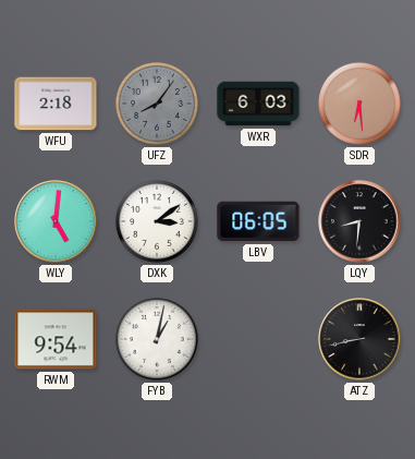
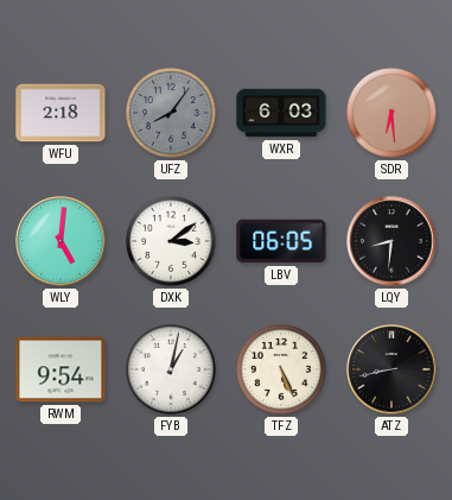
TFZ: none -> 5:26 (281, 369)
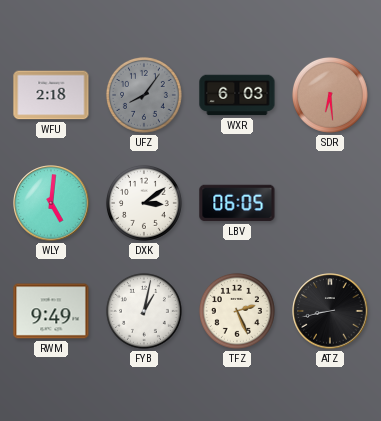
LQY: 8:31 -> none (391, 241)
RWM: 9:54 -> 9:49 (51, 311)
TFZ: 5:26 -> 2:26 (237, 311)
